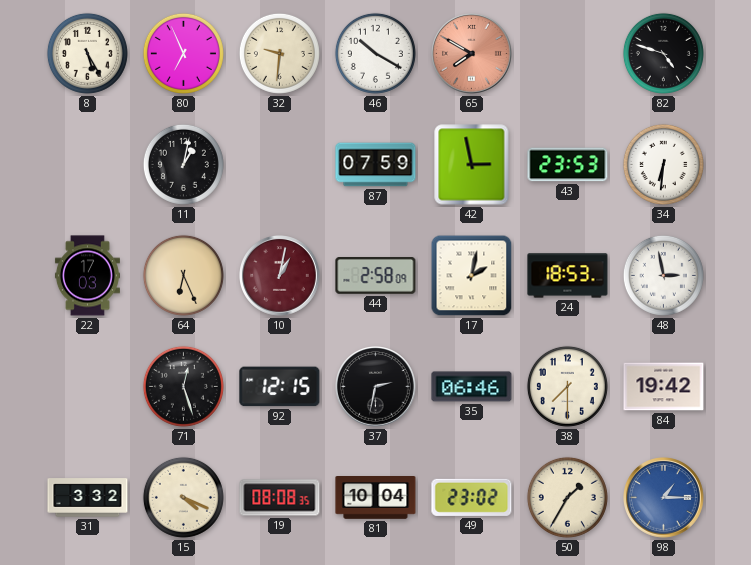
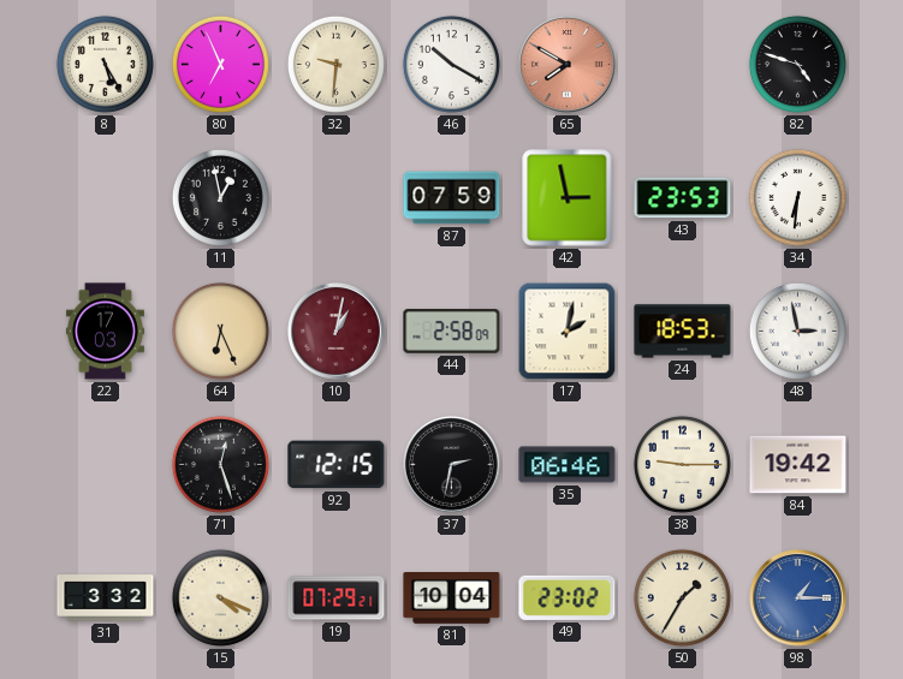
11: 1:02 -> 12:58 (220, 197)
38: 7:30 -> 9:15 (682, 464)
19: 08:08 -> 07:29 (337, 598)
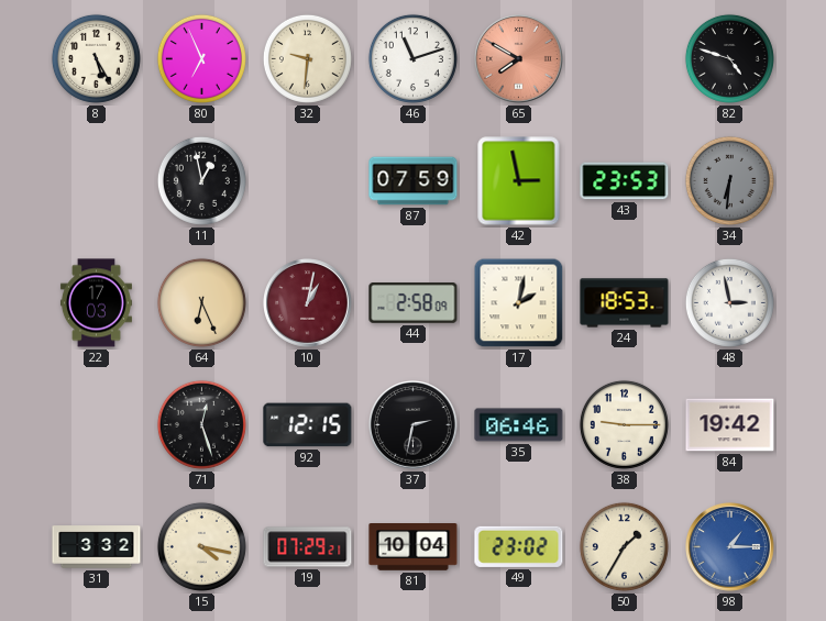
46: 10:20 -> 11:12 (412, 58)
34 dial: white -> grey (729, 180)
15: 4:19 -> 4:17 (201, 546)
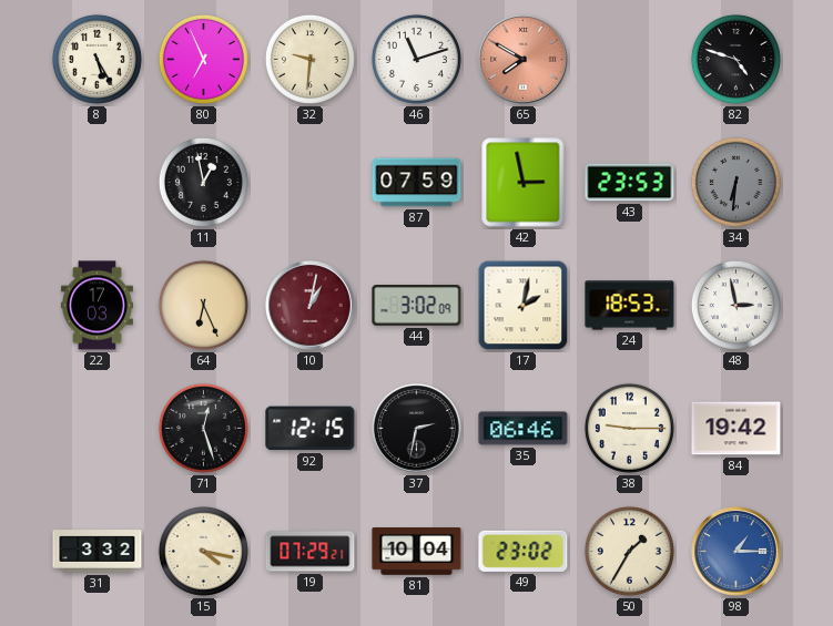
44: 2:58 -> 3:02 (417, 306)
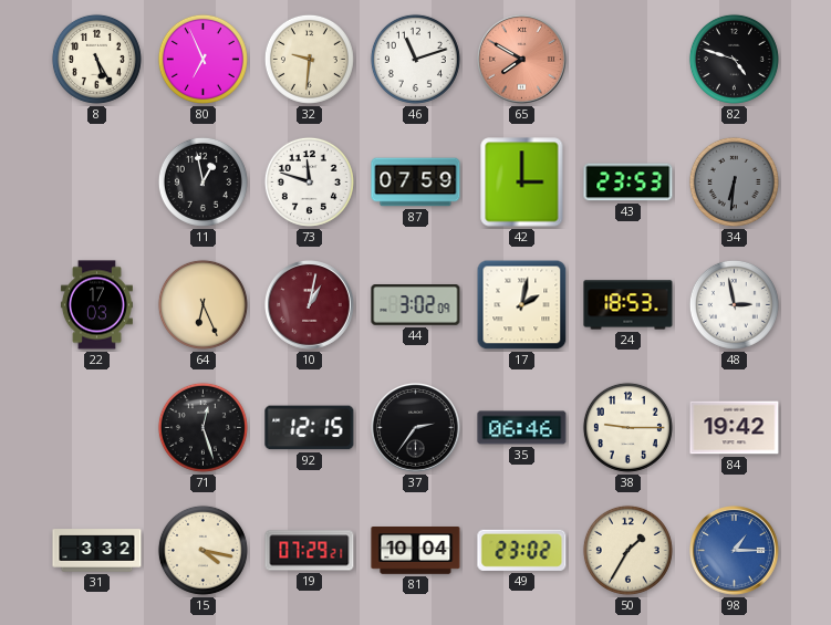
73: none -> 11:48 (309, 181)
42: 2:58 -> 3:00 (522, 183)
37: 2:32 -> 2:36 (416, 428)
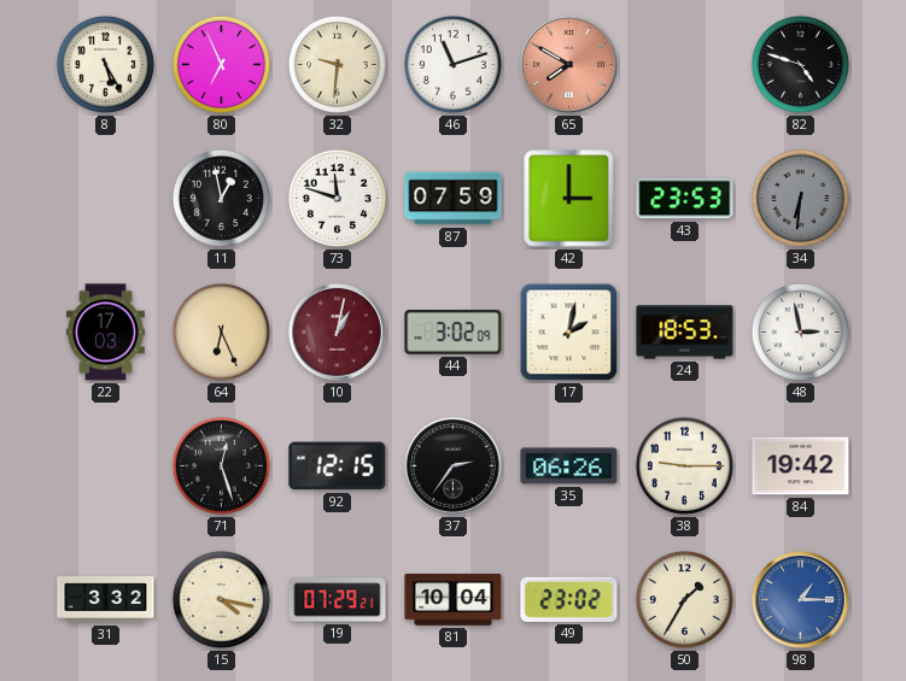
35: 06:46 -> 06:26 (569, 466)
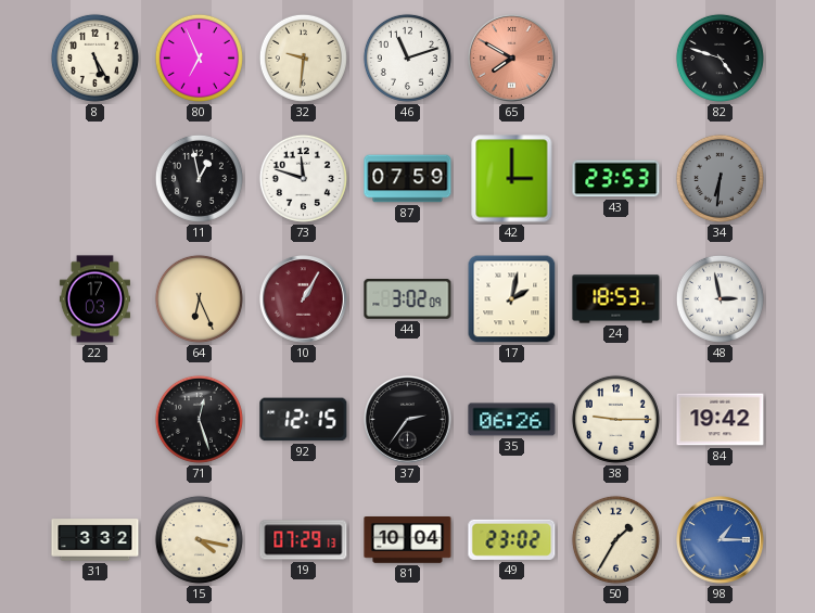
10: 1:02 -> 1:05 (304, 299)
19: 07:29:21 -> 07:29:13 (304, 540)
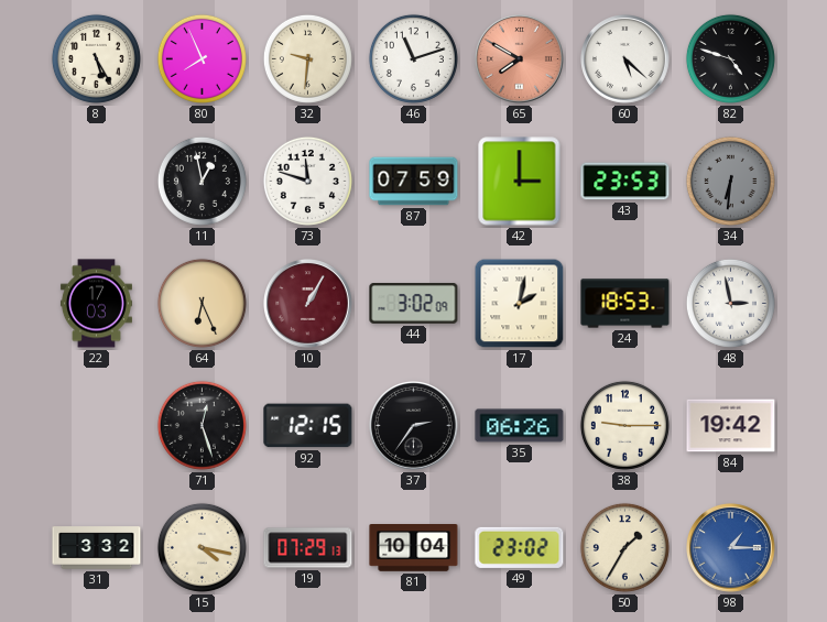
80: 6:56 -> 7:56 (202, 58)
60: none -> 5:22 (625, 59)
